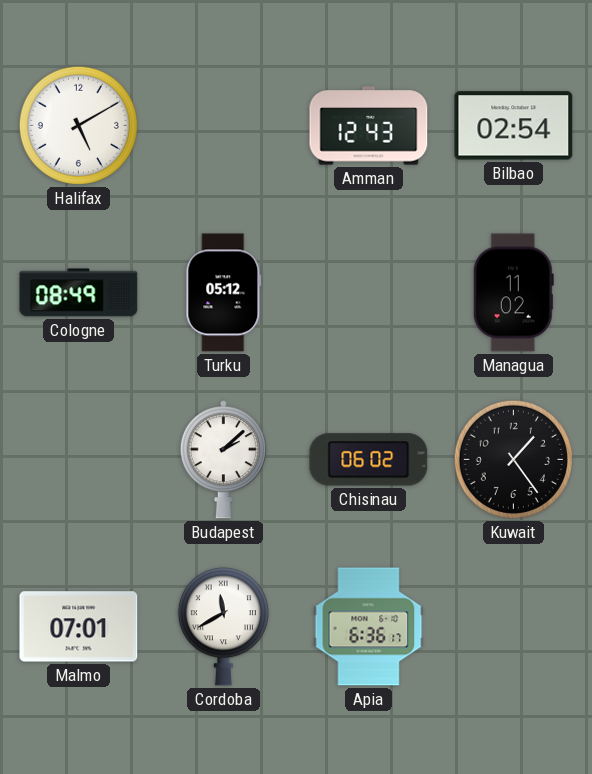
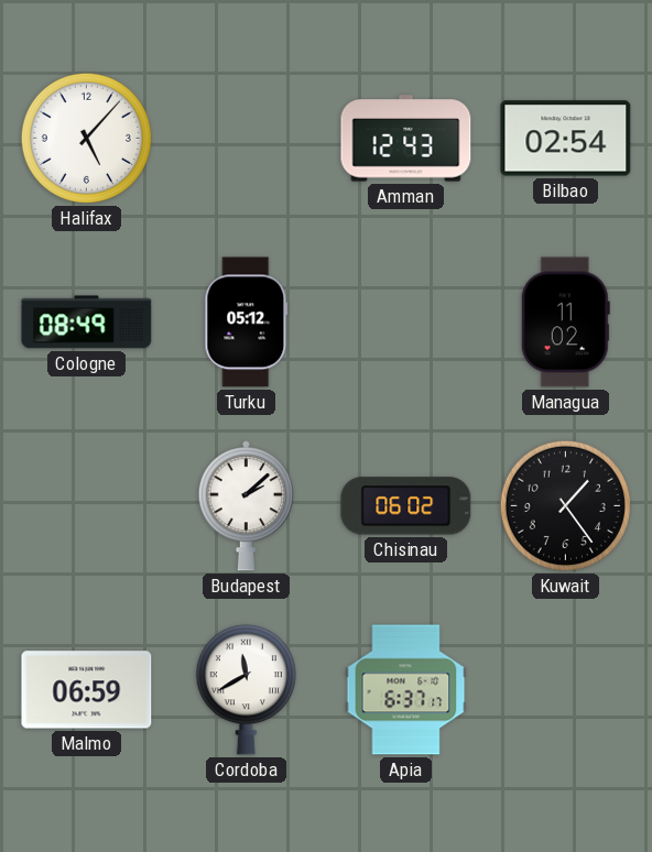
Halifax: 5:10 -> 5:07 (86, 138)
Malmo: 07:01 -> 06:59 (87, 690)
Apia: 6:36 -> 6:37 (406, 690)
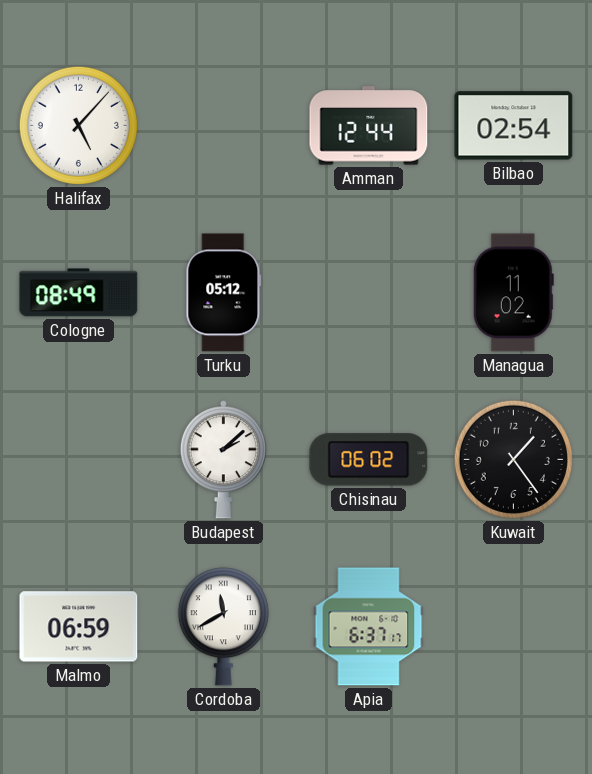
Amman: 12:43 -> 12:44 (369, 126)
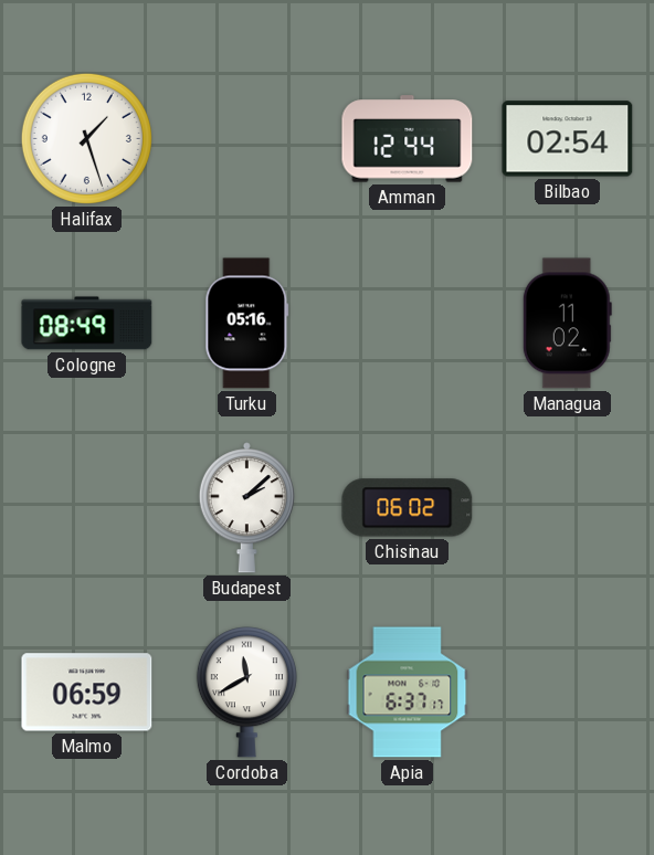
Halifax: 5:07 -> 1:27 (86, 138)
Turku: 05:12 -> 05:16 (247, 324)
Kuwait: 1:24 -> none (513, 459)
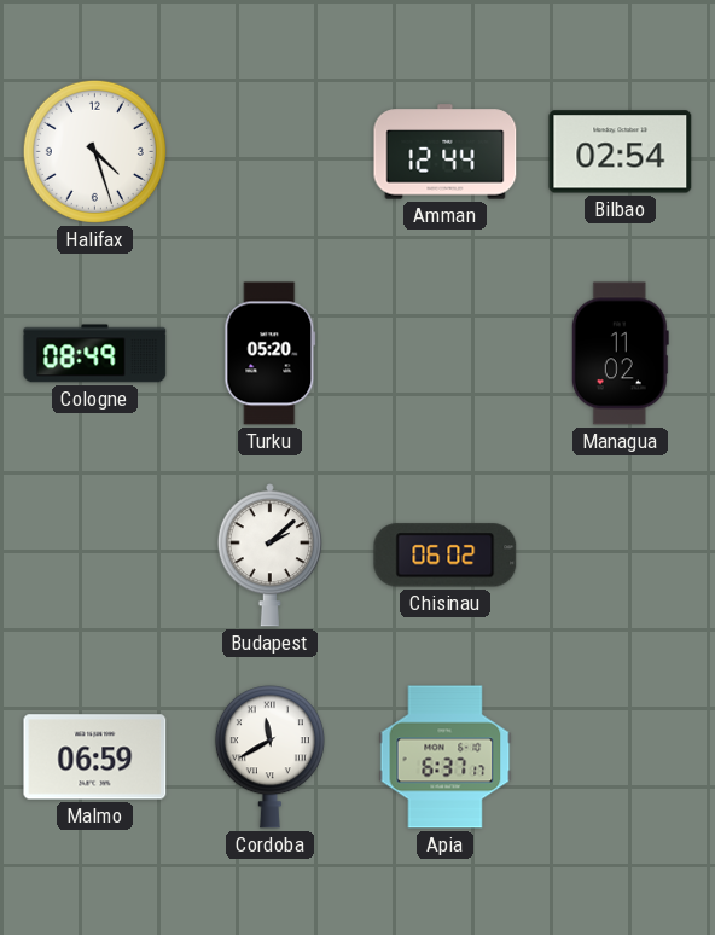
Halifax: 1:27 -> 4:27 (94, 151)
Turku: 05:16 -> 05:20 (271, 354)
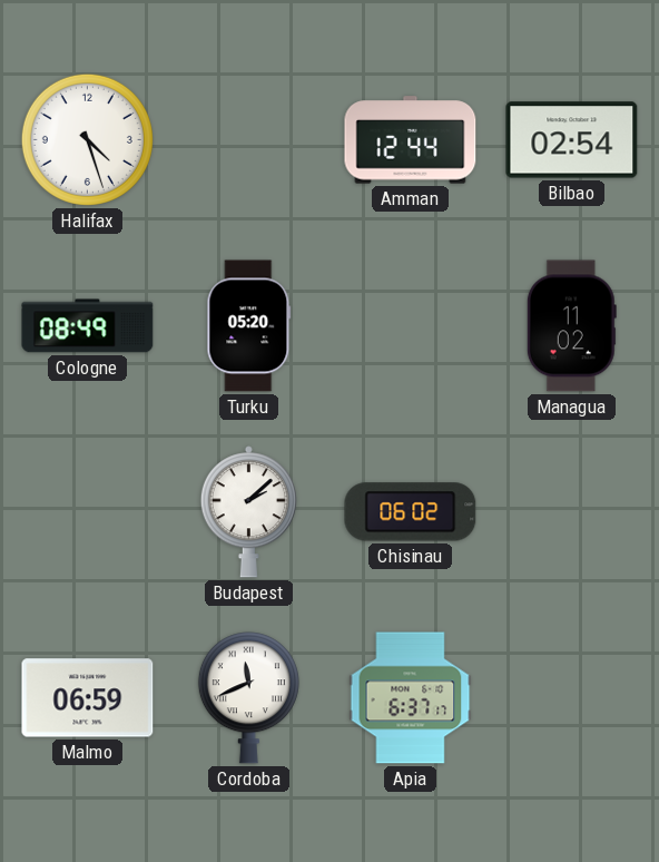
Cordoba: 11:40 -> 11:41 (248, 698)
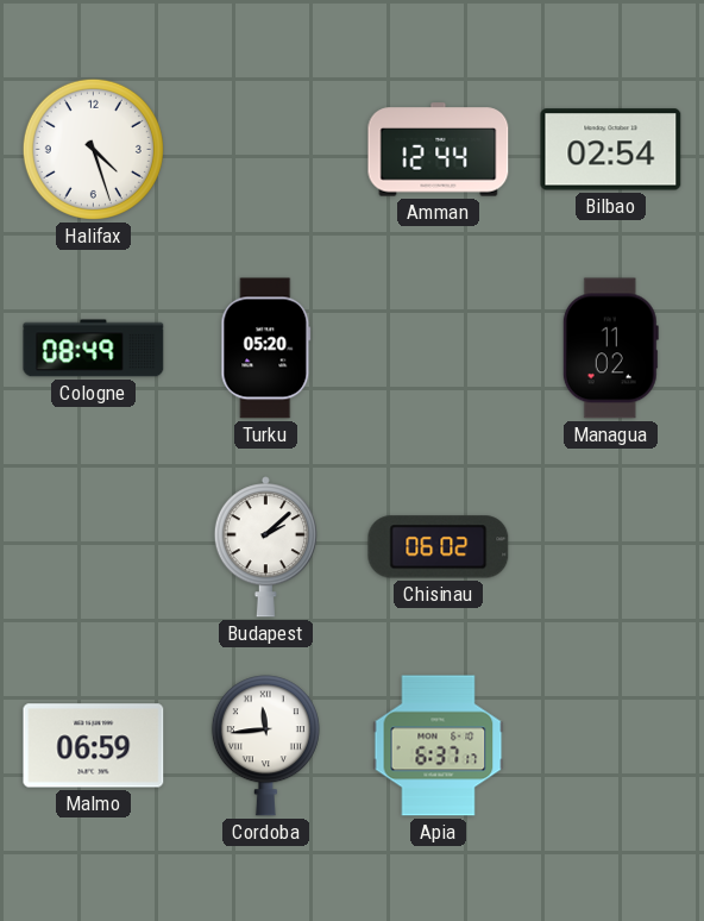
Cordoba: 11:41 -> 11:44 (265, 746)
